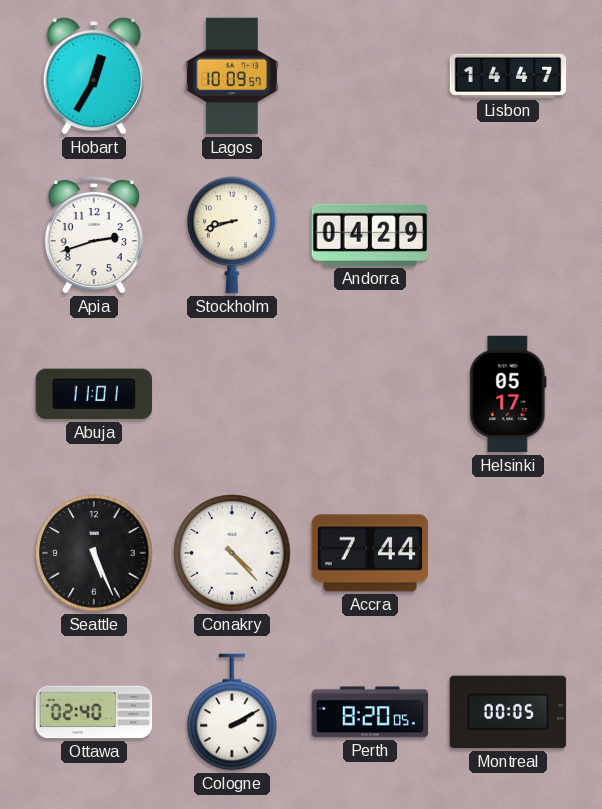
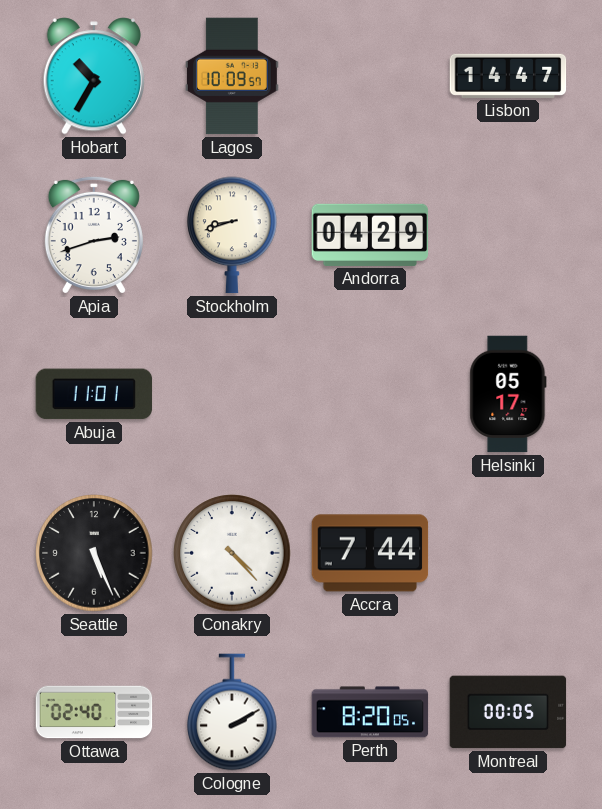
Hobart: 12:35 -> 10:35 (94, 76)
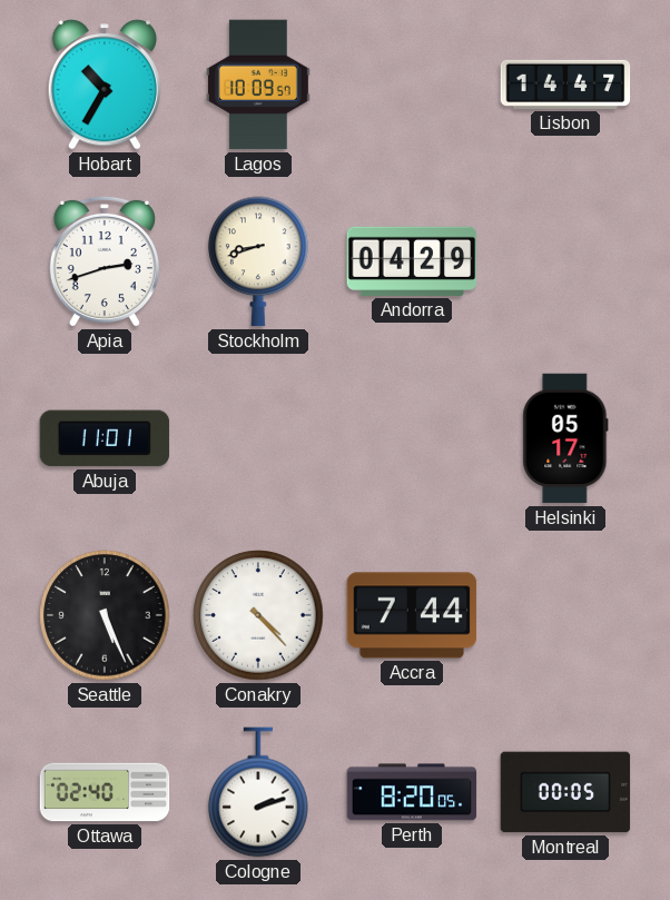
Cologne: 2:10 -> 2:12 (258, 792)
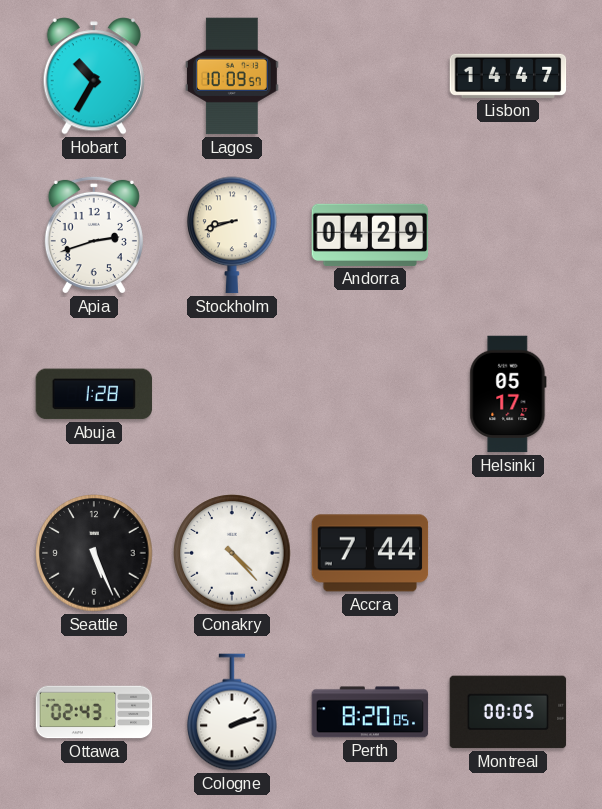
Abuja: 11:01 -> 1:28 (94, 394)
Ottawa: 02:40 -> 02:43 (94, 712)
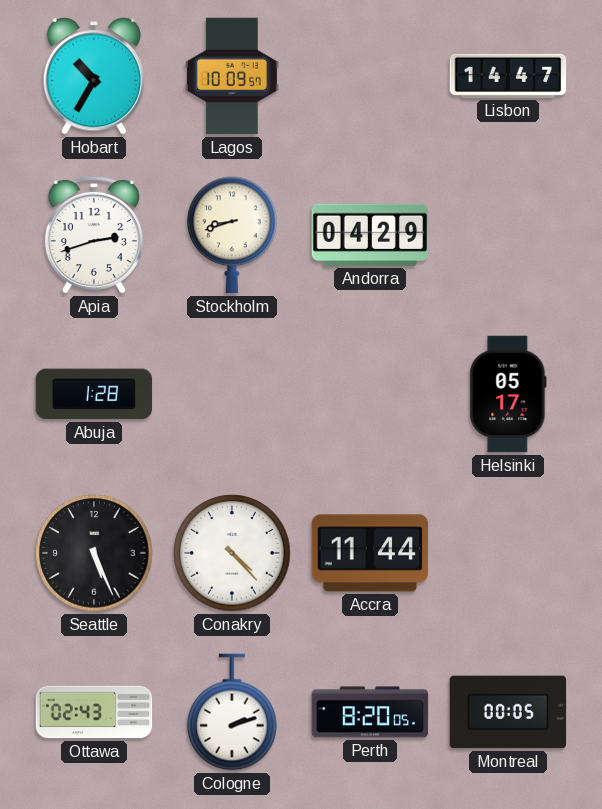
Accra: 7:44 -> 11:44 (370, 553)
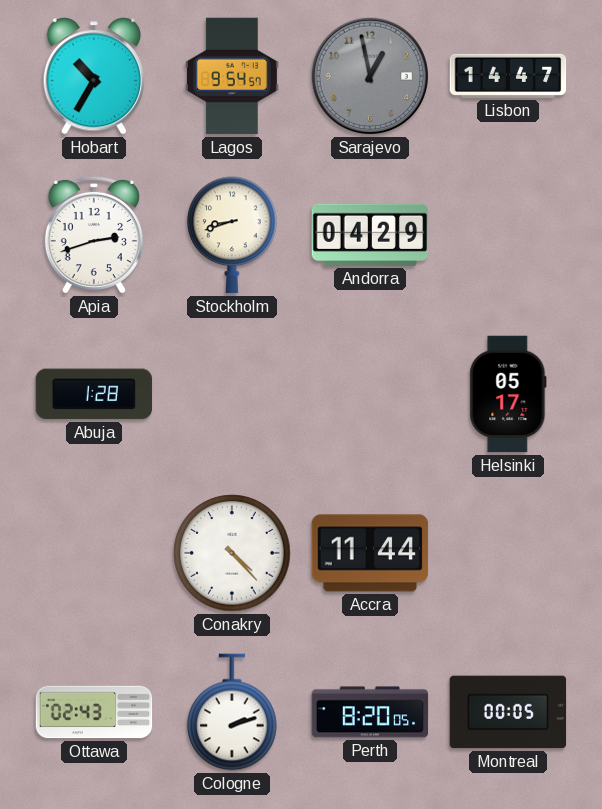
Lagos: 10:09 -> 9:54 (232, 76)
Sarajevo: none -> 12:58 (370, 76)
Seattle: 5:26 -> none (94, 553)
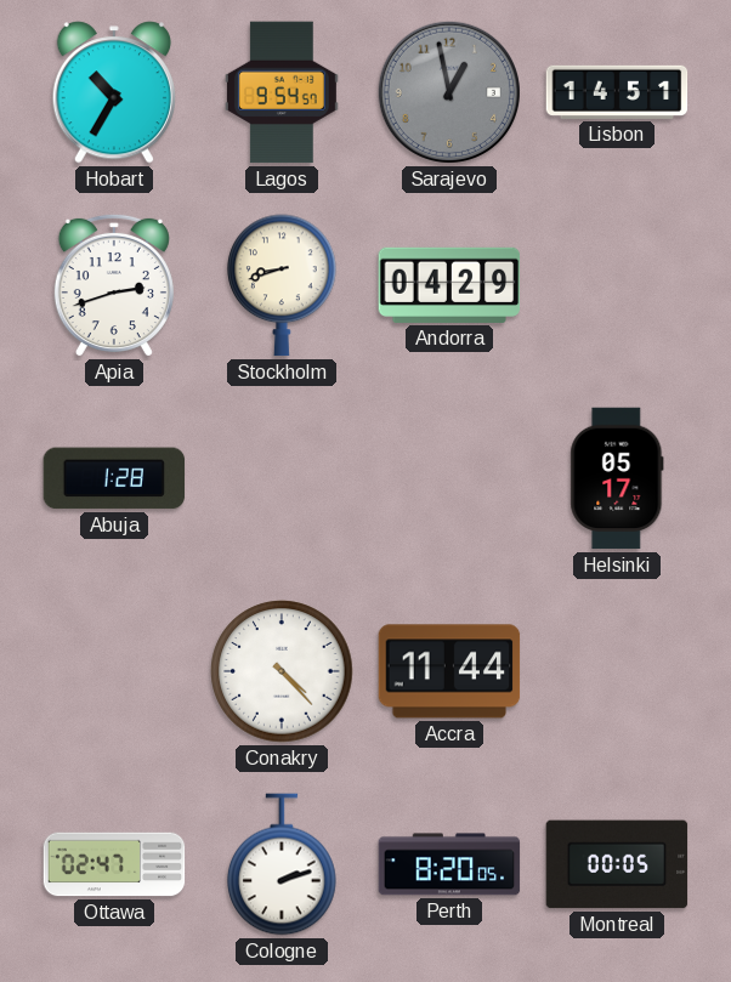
Lisbon: 14:47 -> 14:51 (617, 92)
Ottawa: 02:43 -> 02:47 (114, 864)
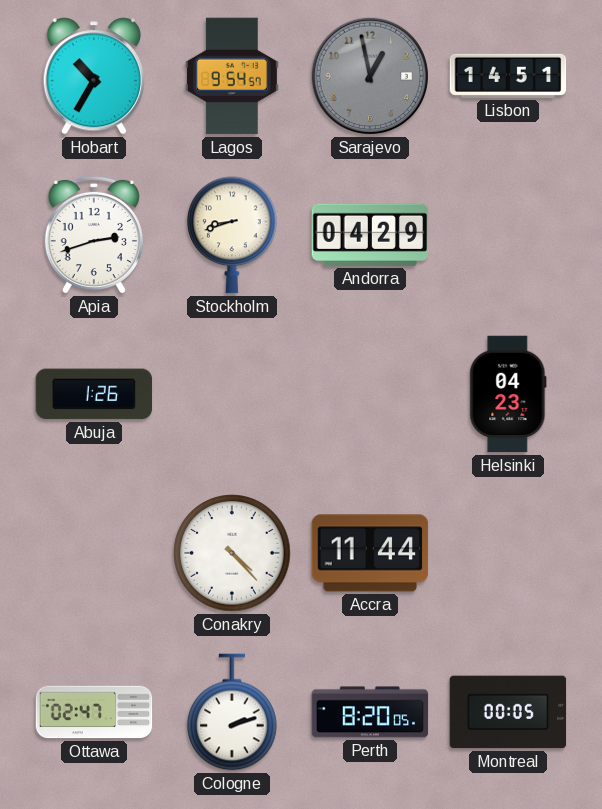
Abuja: 1:28 -> 1:26 (94, 394)
Helsinki: 05:17 -> 04:23 (508, 394)
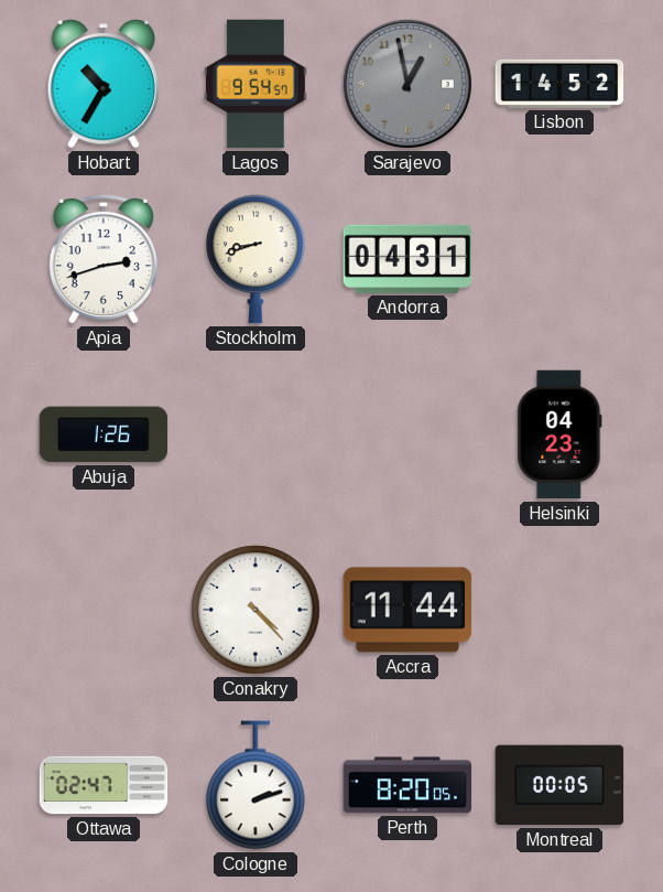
Lisbon: 14:51 -> 14:52 (559, 84)
Andorra: 04:29 -> 04:31 (407, 259)
